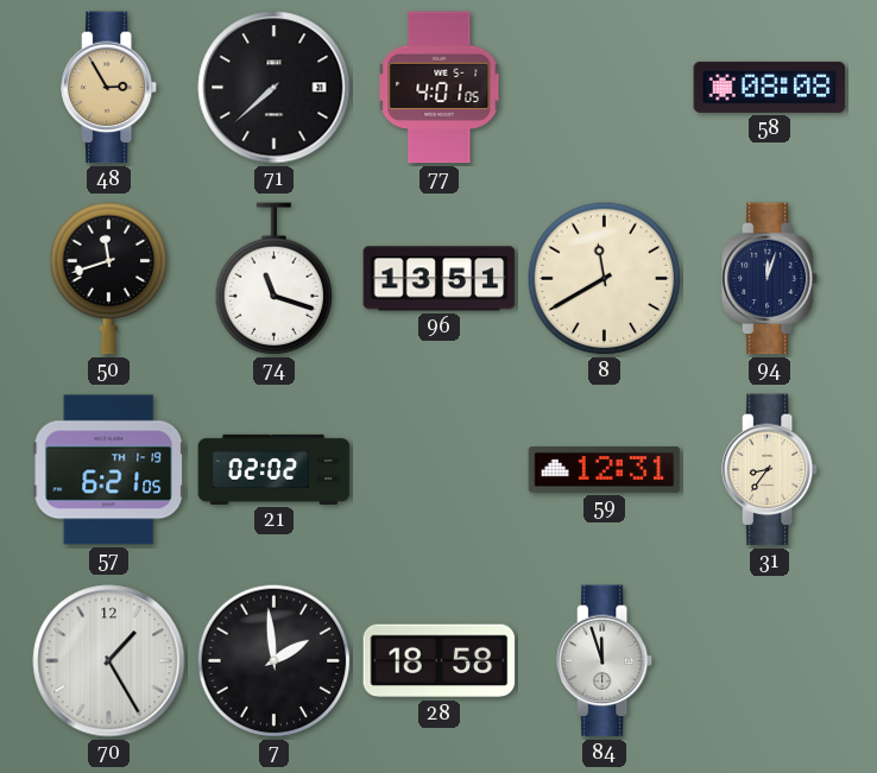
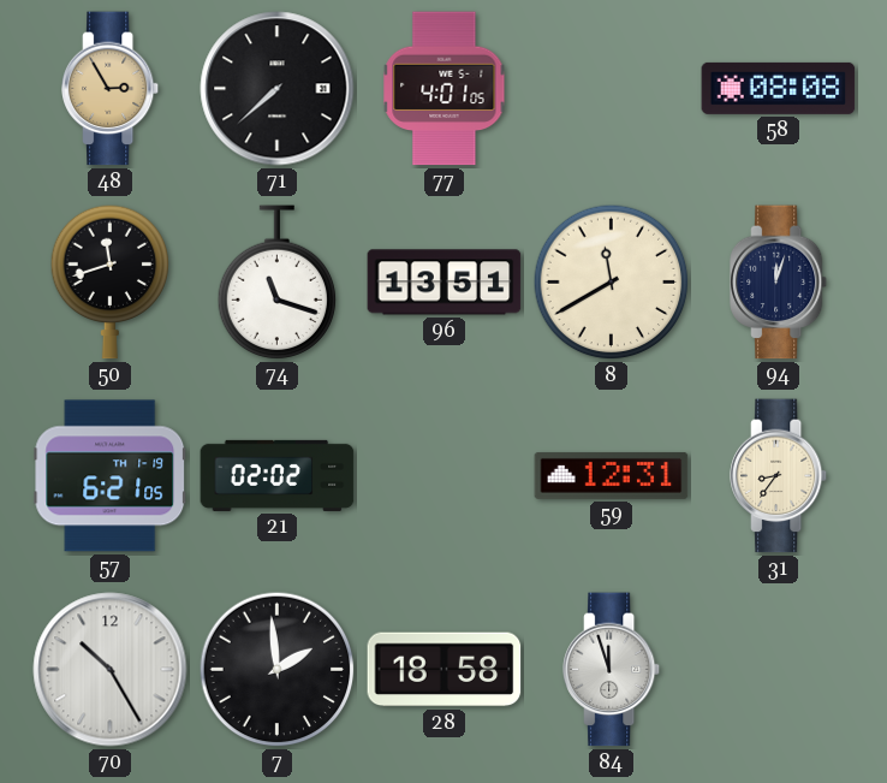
70: 1:25 -> 10:25 (111, 670)
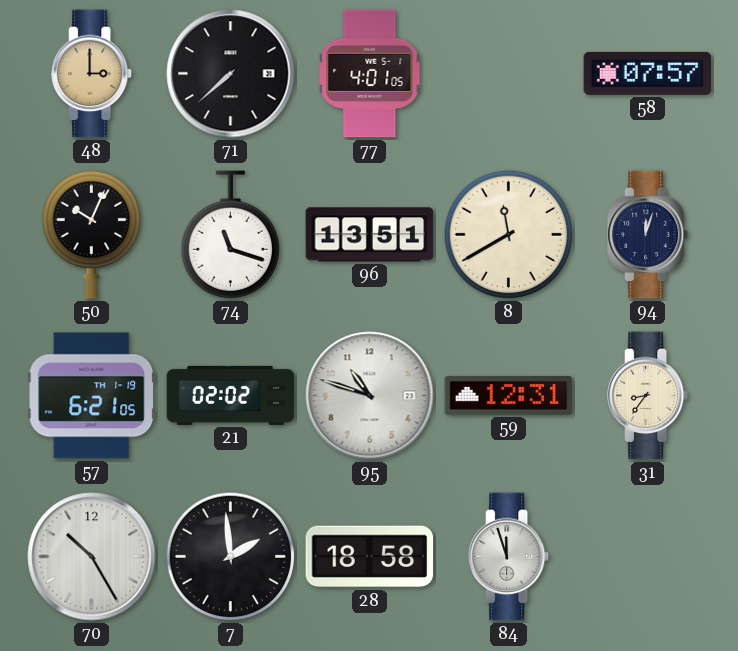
48: 2:55 -> 3:00 (92, 74)
58: 08:08 -> 07:57 (648, 73)
50: 11:42 -> 10:04 (92, 234)
95: none -> 10:48 (370, 396)
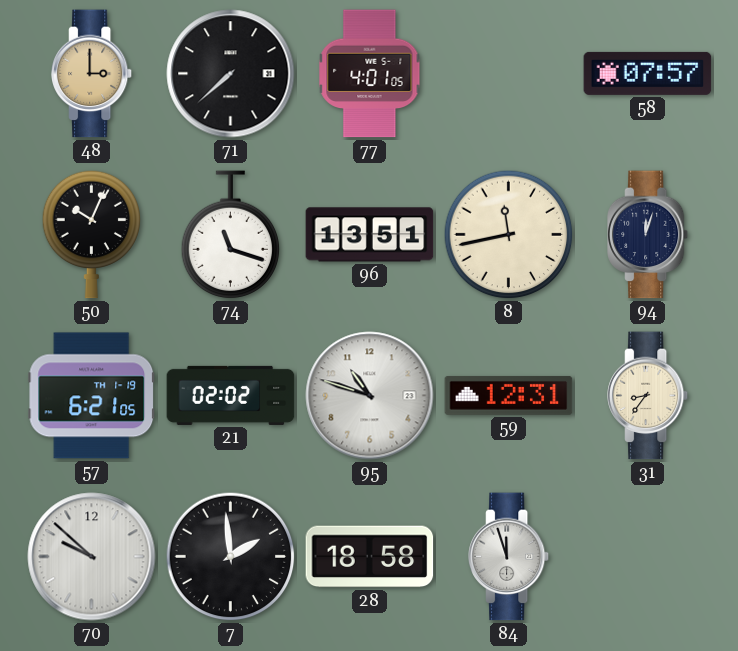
8: 11:40 -> 11:43 (509, 235)
70: 10:25 -> 9:52 (92, 557)
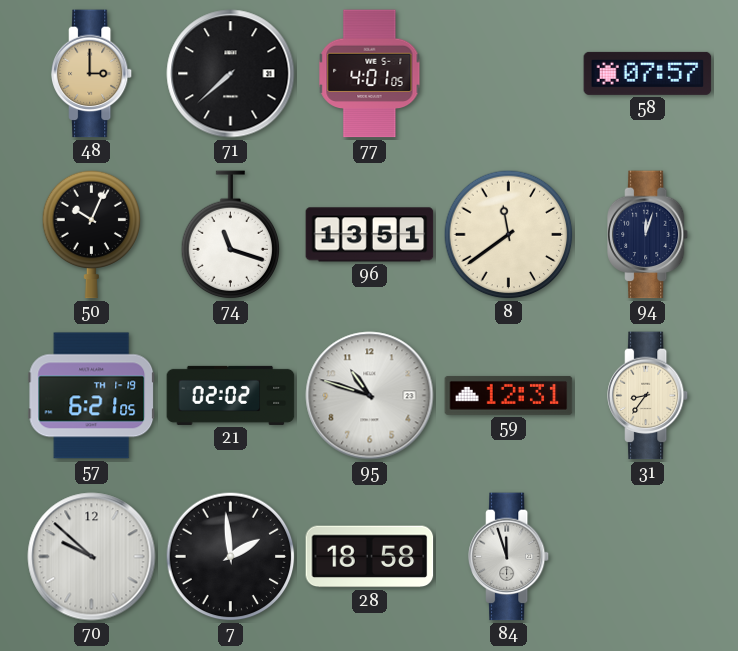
8: 11:43 -> 11:39 (509, 235)
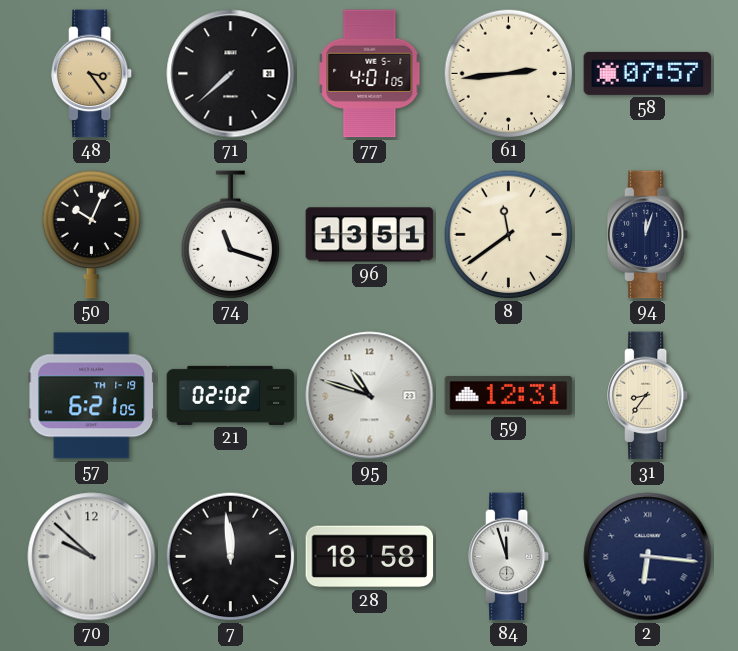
48: 3:00 -> 3:24 (92, 74)
61: none -> 2:44 (509, 74)
7: 1:59 -> 11:59 (231, 557)
2: none -> 6:16 (648, 557)
